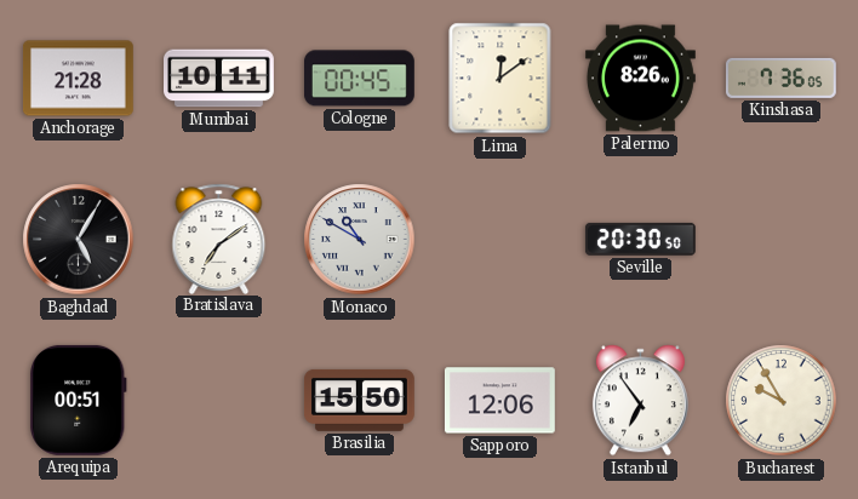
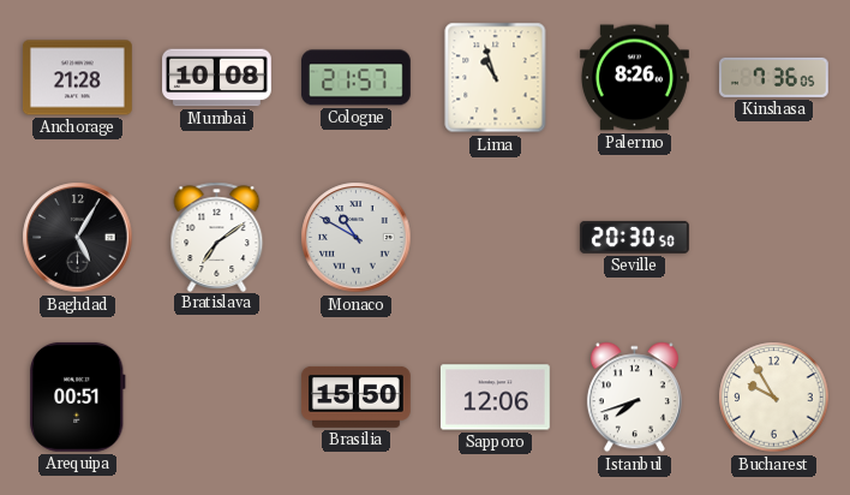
Mumbai: 10:11 -> 10:08 (217, 78)
Cologne: 00:45 -> 21:57 (355, 78)
Lima: 12:09 -> 10:57 (496, 78)
Istanbul: 6:54 -> 7:42 (634, 398)
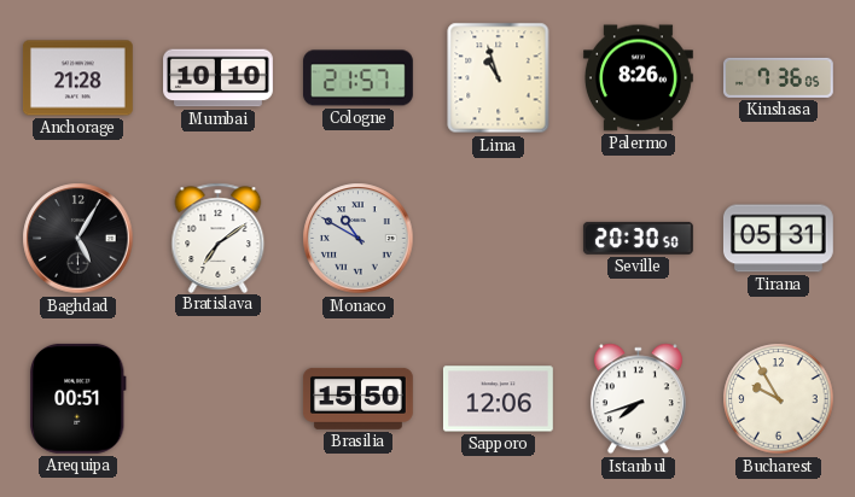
Mumbai: 10:08 -> 10:10 (219, 78)
Tirana: none -> 05:31 (778, 239)
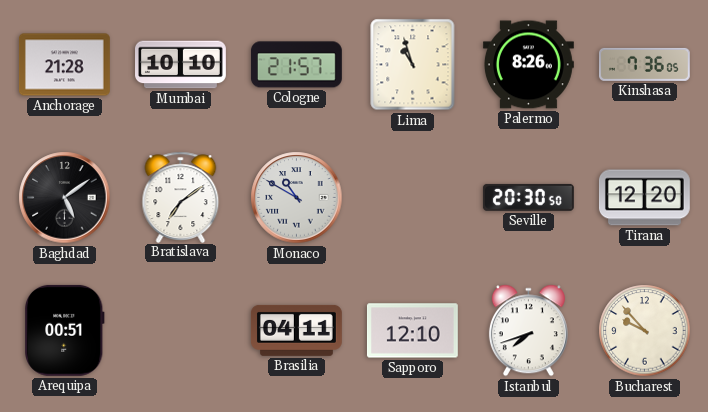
Baghdad: 5:05 -> 5:09 (65, 198)
Tirana: 05:31 -> 12:20 (644, 198)
Brasilia: 15:50 -> 04:11 (296, 330)
Sapporo: 12:06 -> 12:10 (412, 331)
Bucharest: 9:55 -> 9:53 (645, 331)
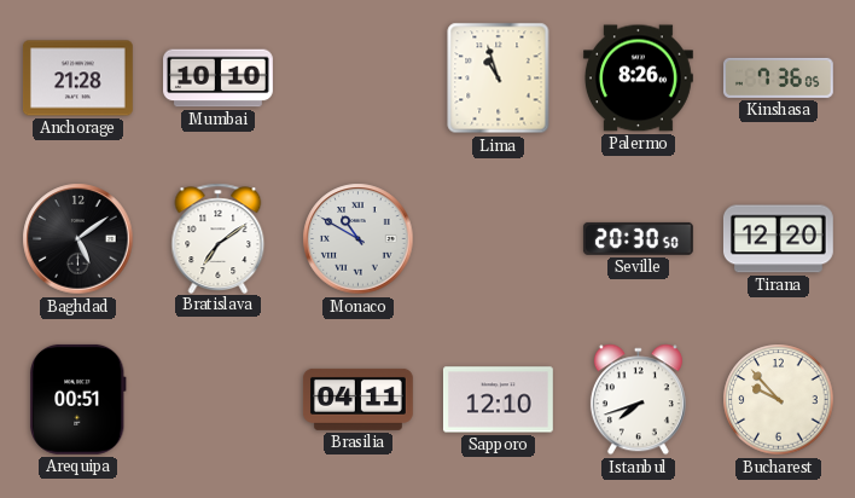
Cologne: 21:57 -> none (296, 65)
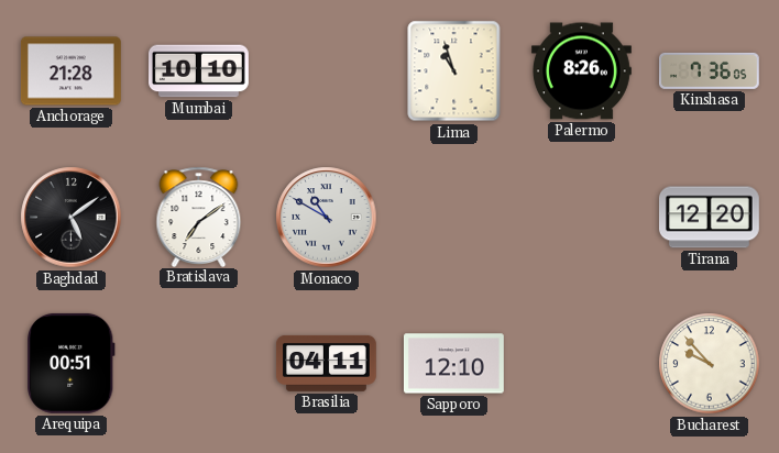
Seville: 20:30 -> none (638, 238)
Istanbul: 7:42 -> none (638, 400)
